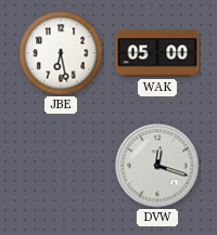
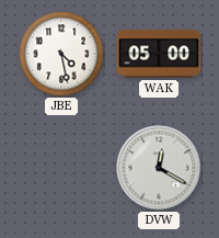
JBE: 6:28 -> 4:28 (61, 54)
DVW: 12:18 -> 12:20 (159, 168)
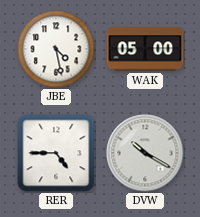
RER: none -> 4:45 (56, 153)
DVW: 12:20 -> 10:20 (145, 153)
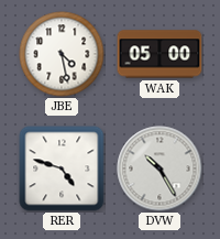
RER: 4:45 -> 4:48 (62, 169)
DVW: 10:20 -> 10:25 (159, 169)
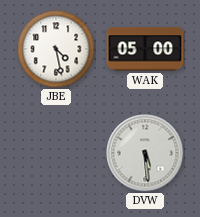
RER: 4:48 -> none (62, 169)
DVW: 10:25 -> 5:29 (145, 153)
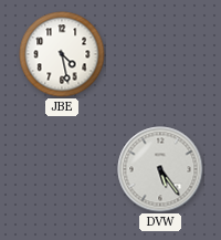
WAK: 05:00 -> none (145, 49)
DVW: 5:29 -> 5:24 (160, 169)
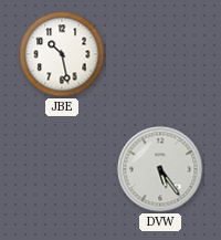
JBE: 4:28 -> 10:28 (62, 54)
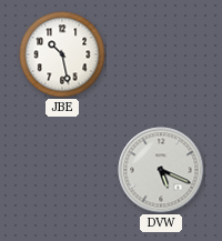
DVW: 5:24 -> 5:19 (161, 170)
